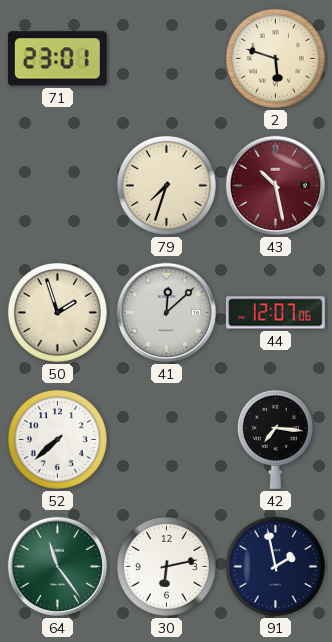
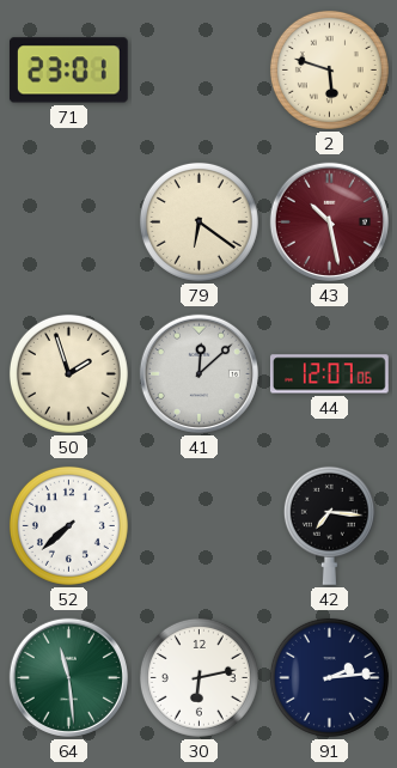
79: 7:33 -> 6:21 (198, 221)
64: 11:24 -> 11:29 (68, 677)
91: 1:58 -> 2:14 (329, 677)
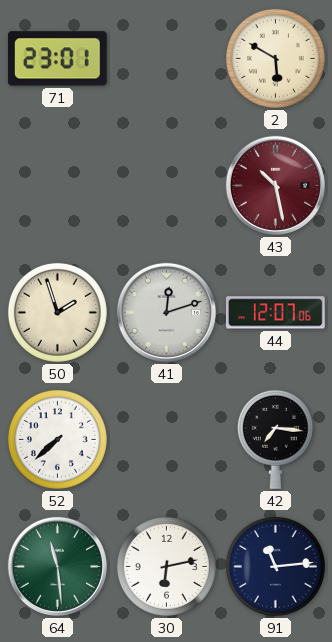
2: 5:48 -> 5:50 (275, 58)
79: 6:21 -> none (198, 221)
41: 12:08 -> 12:12 (166, 312)
91: 2:14 -> 11:14 (275, 566)
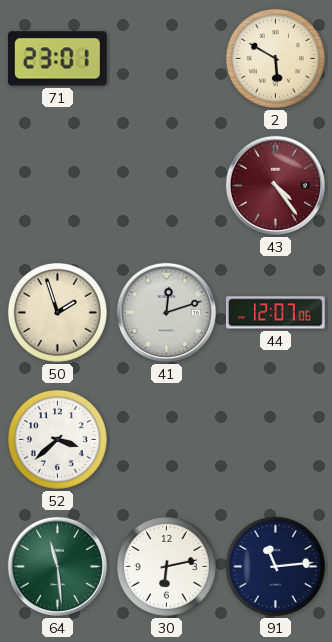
43: 10:28 -> 4:24 (275, 185)
52: 7:38 -> 3:38 (57, 439)
42: 7:16 -> none (275, 439)
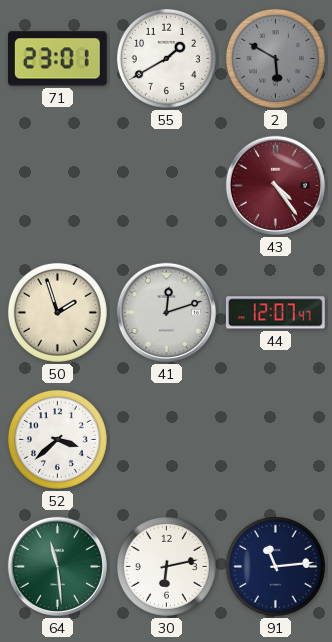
55: none -> 1:40 (166, 58)
2 dial: cream -> grey (275, 58)
44: 12:07:06 -> 12:07:47 (275, 313)
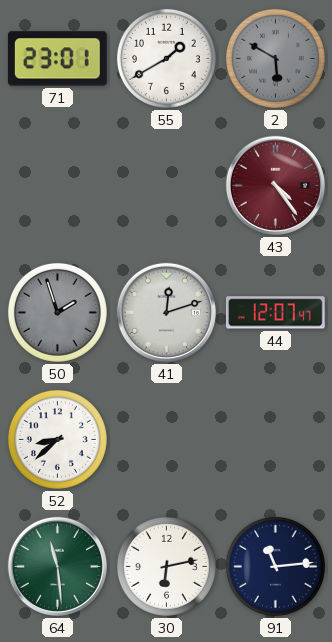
50 dial: cream -> grey (57, 312)
52: 3:38 -> 8:38 (57, 439)
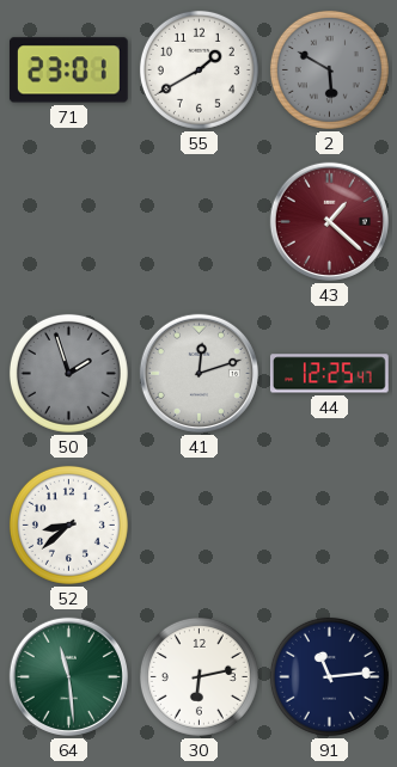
43: 4:24 -> 1:22 (329, 221)
44: 12:07 -> 12:25 (329, 374)
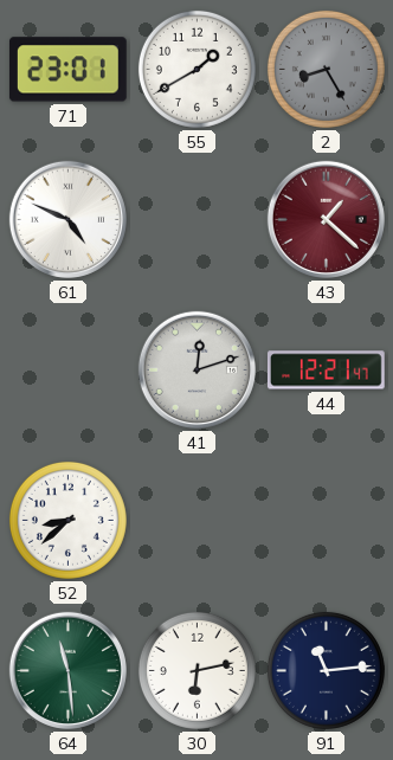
2: 5:50 -> 8:25 (326, 69)
61: none -> 4:49 (67, 219)
50: 1:57 -> none (68, 373)
44: 12:25 -> 12:21 (326, 371)
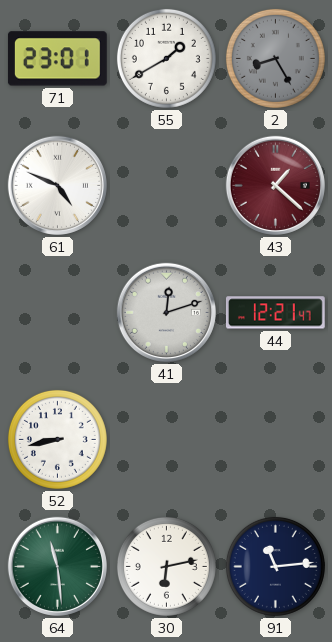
52: 8:38 -> 8:43 (57, 439)
